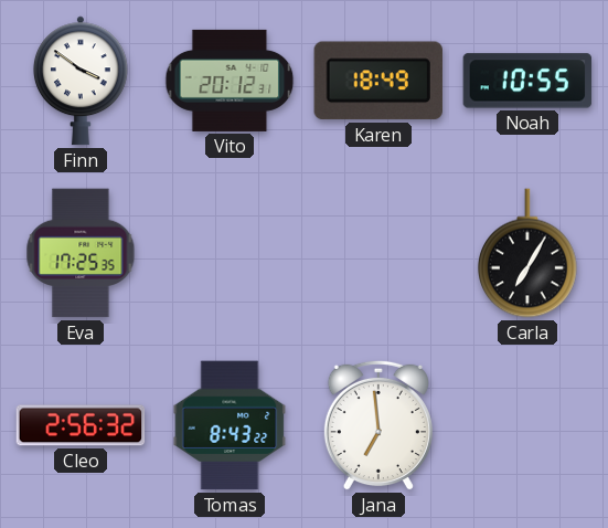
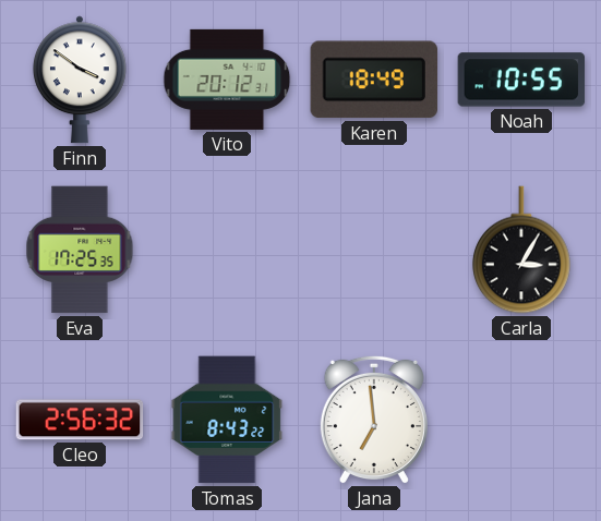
Carla: 7:05 -> 3:05 (522, 250)
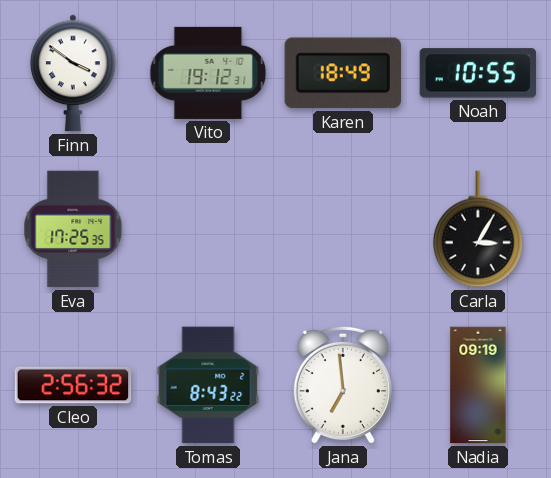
Vito: 20:12 -> 19:12 (208, 73)
Nadia: none -> 09:19 (478, 385)
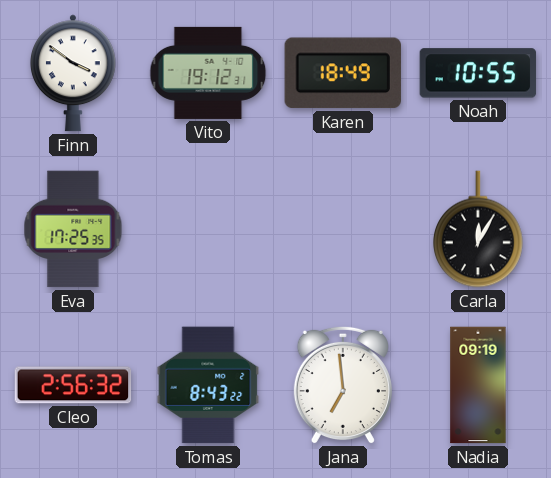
Carla: 3:05 -> 12:05 (479, 229)
